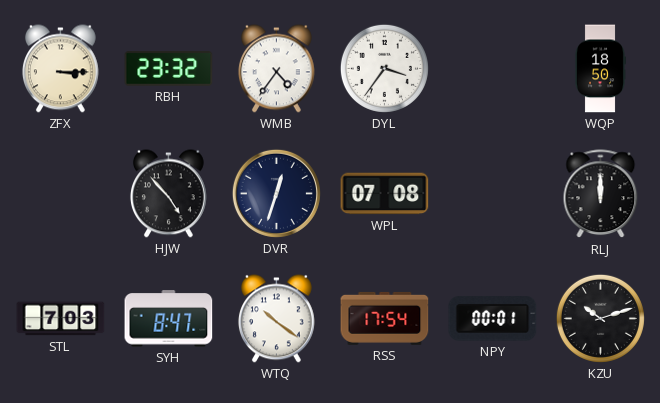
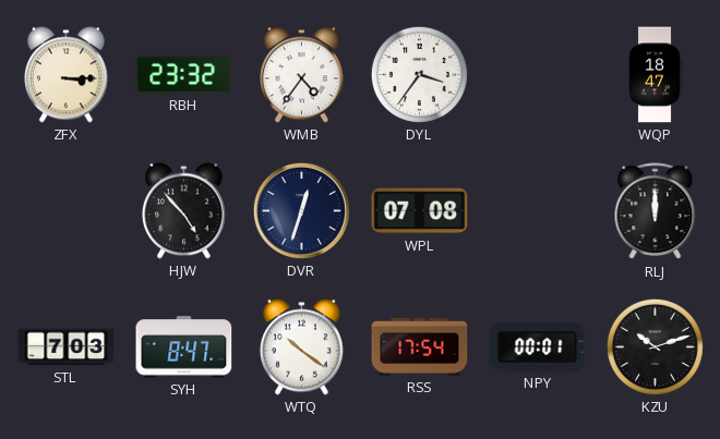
WQP: 18:50 -> 18:47 (653, 75)
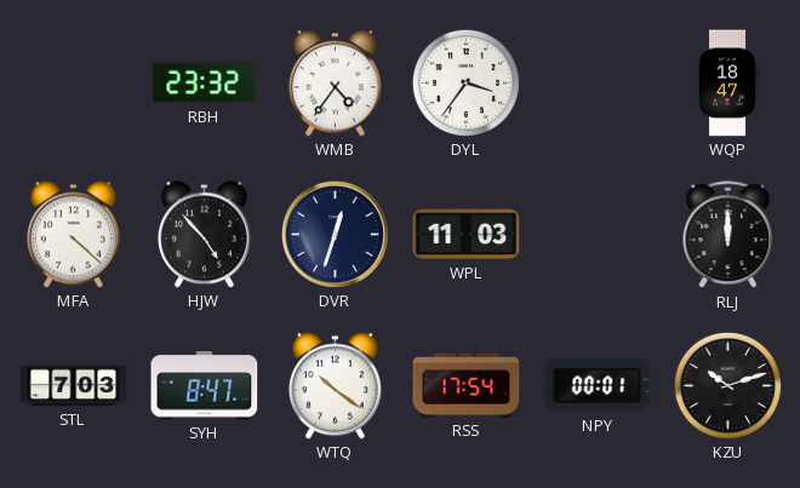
ZFX: 3:15 -> none (65, 75)
MFA: none -> 4:22 (73, 235)
WPL: 07:08 -> 11:03 (467, 235)
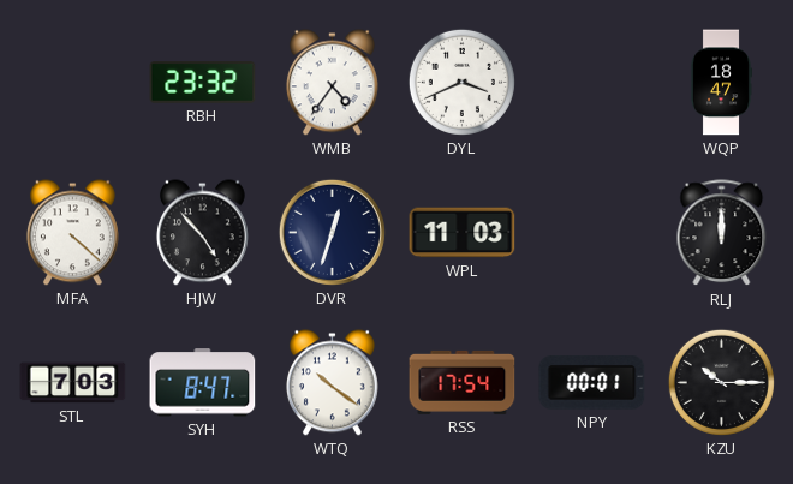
DYL: 3:36 -> 3:41 (461, 82)
KZU: 10:12 -> 10:15 (721, 382)
